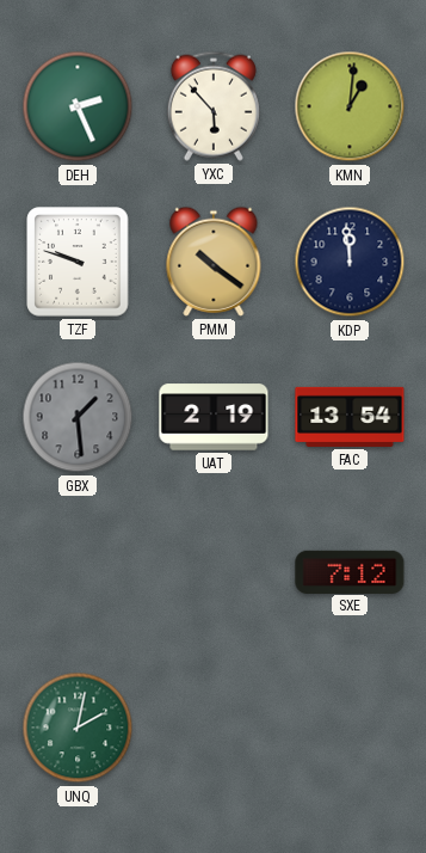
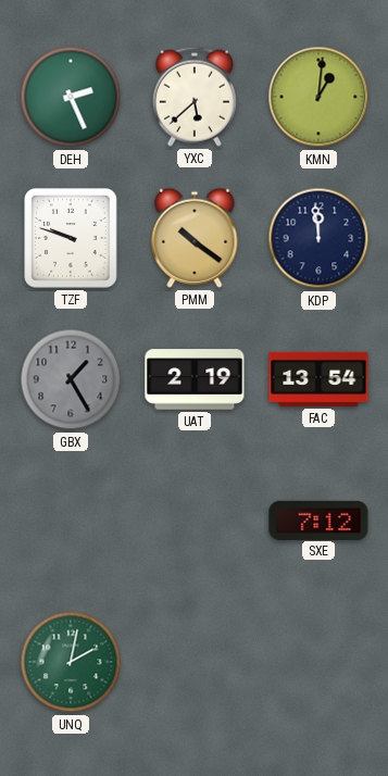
YXC: 5:53 -> 5:38 (195, 97)
GBX: 1:29 -> 1:25 (71, 379)
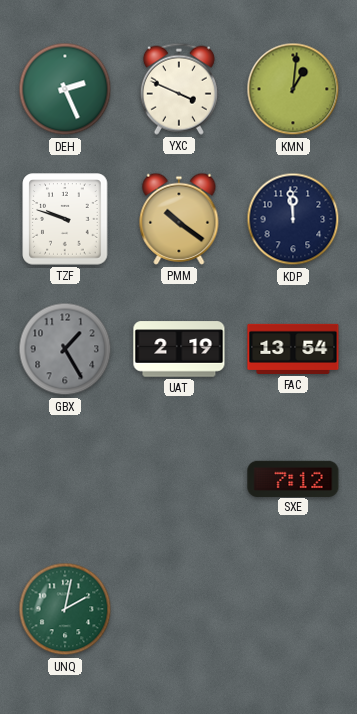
YXC: 5:38 -> 3:49 (179, 89)
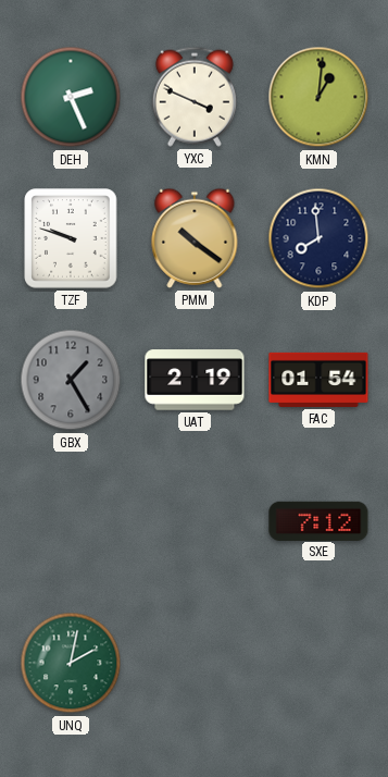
KDP: 11:59 -> 7:59 (318, 238)
FAC: 13:54 -> 01:54 (318, 380)
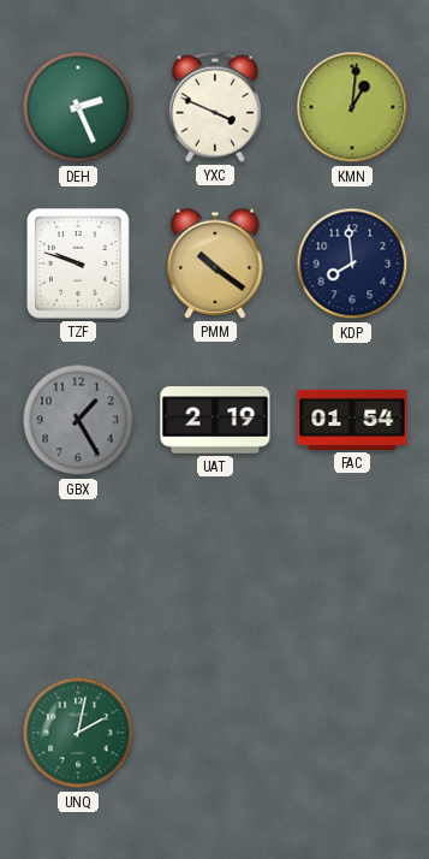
SXE: 7:12 -> none (318, 520)
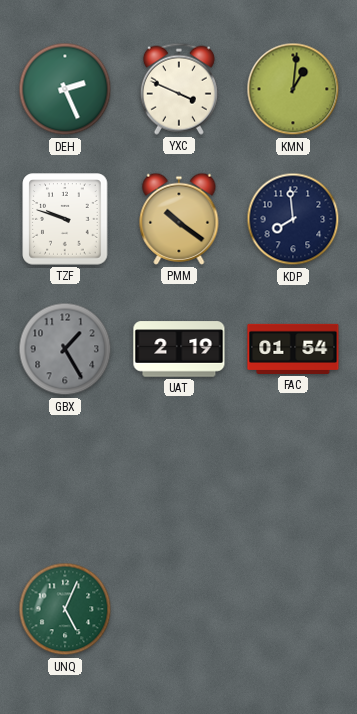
UNQ: 2:02 -> 5:04 (65, 609)
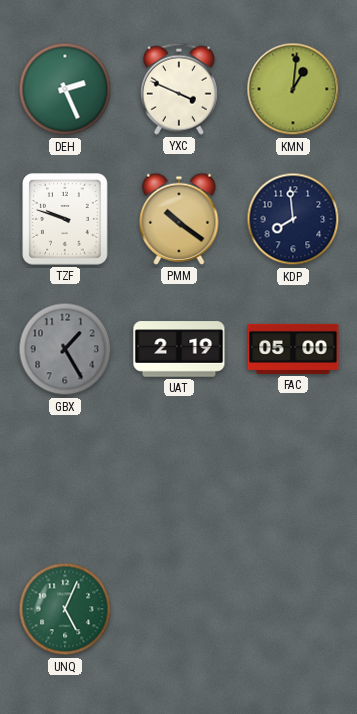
FAC: 01:54 -> 05:00 (293, 349)
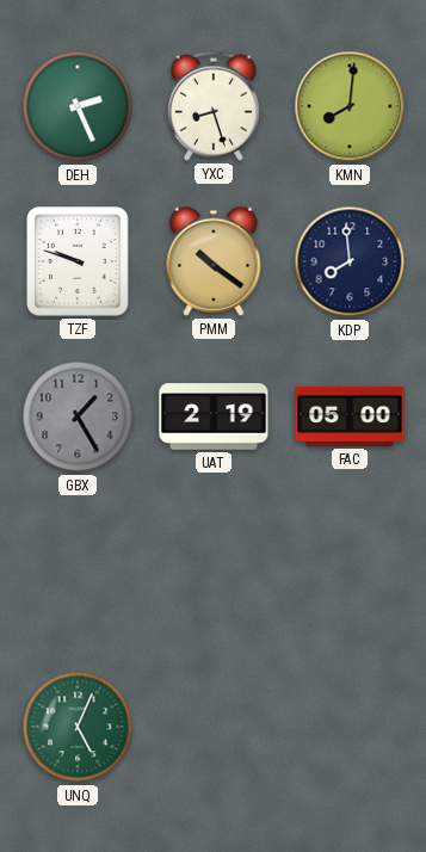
YXC: 3:49 -> 8:27 (214, 106)
KMN: 1:01 -> 8:01 (350, 106)
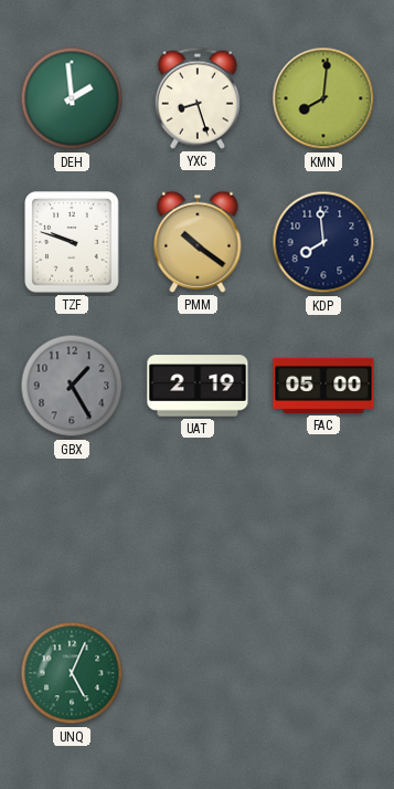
DEH: 2:26 -> 1:59 (72, 98)
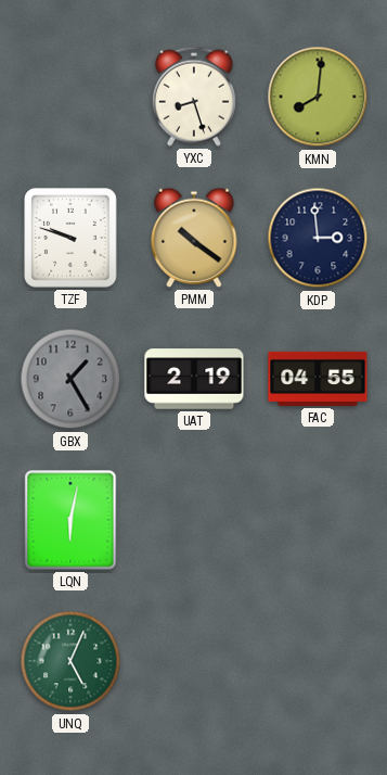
DEH: 1:59 -> none (72, 98)
KDP: 7:59 -> 2:59 (318, 238)
FAC: 05:00 -> 04:55 (318, 379)
LQN: none -> 6:02 (70, 520)
